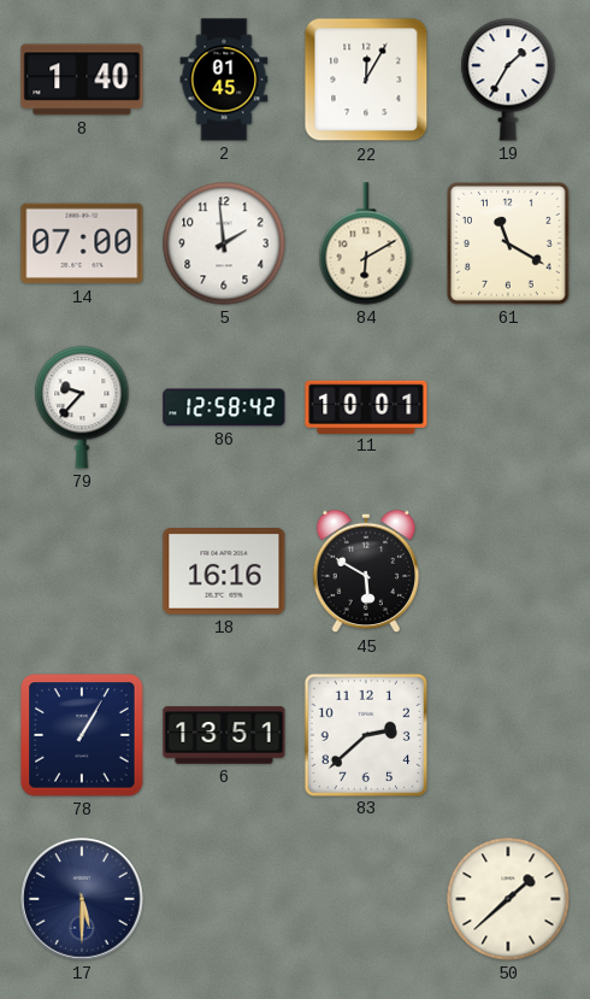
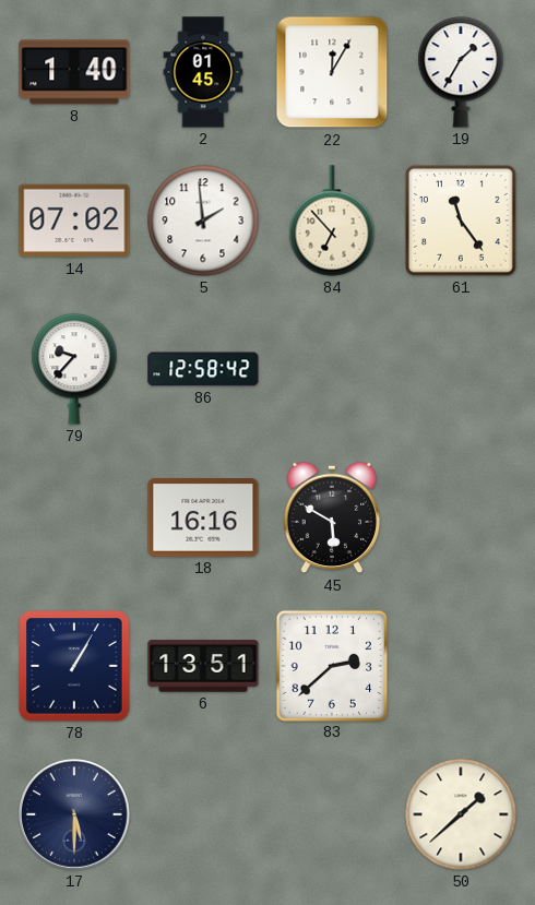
14: 07:00 -> 07:02 (74, 221)
84: 6:10 -> 6:53 (332, 221)
61: 11:20 -> 11:24 (462, 222)
11: 10:01 -> none (366, 406)
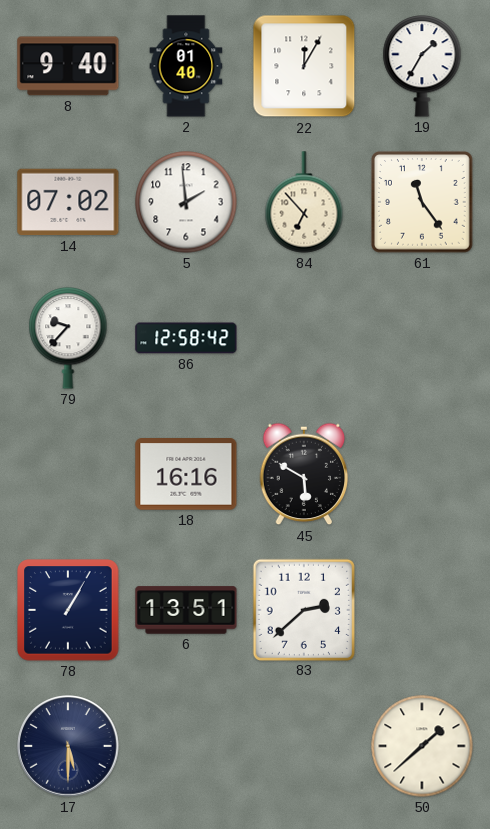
8: 1:40 -> 9:40 (68, 66)
2: 01:45 -> 01:40 (186, 66)
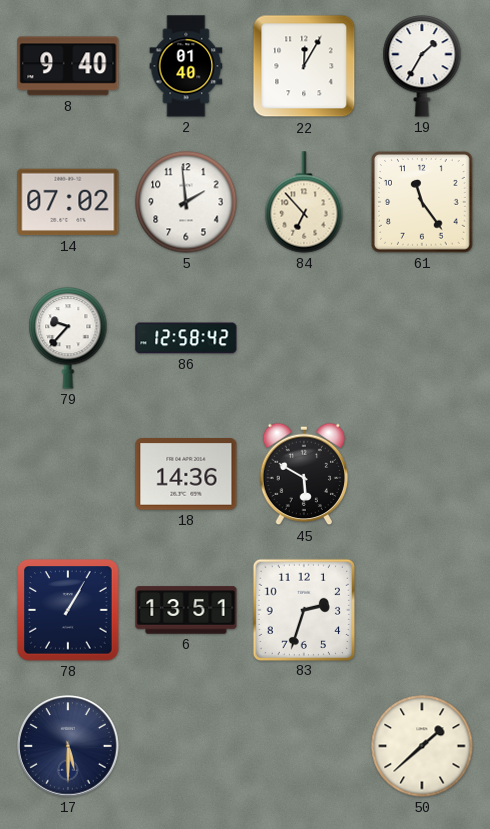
18: 16:16 -> 14:36 (186, 475)
83: 2:38 -> 2:33 (303, 609)
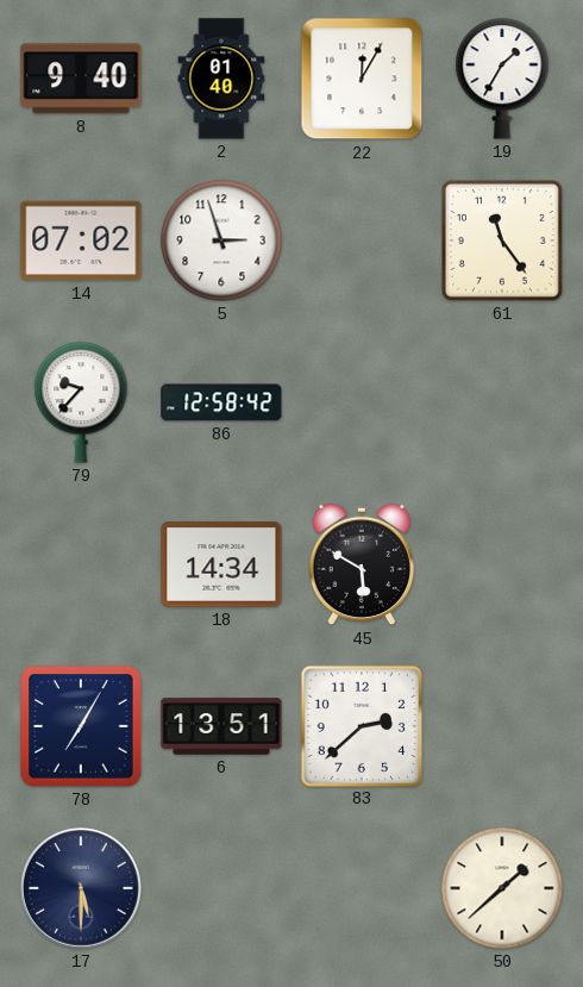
5: 1:59 -> 2:57 (221, 240)
84: 6:53 -> none (304, 202)
18: 14:36 -> 14:34 (221, 566)
78: 1:05 -> 7:05 (81, 726)
83: 2:33 -> 2:38 (361, 725)
